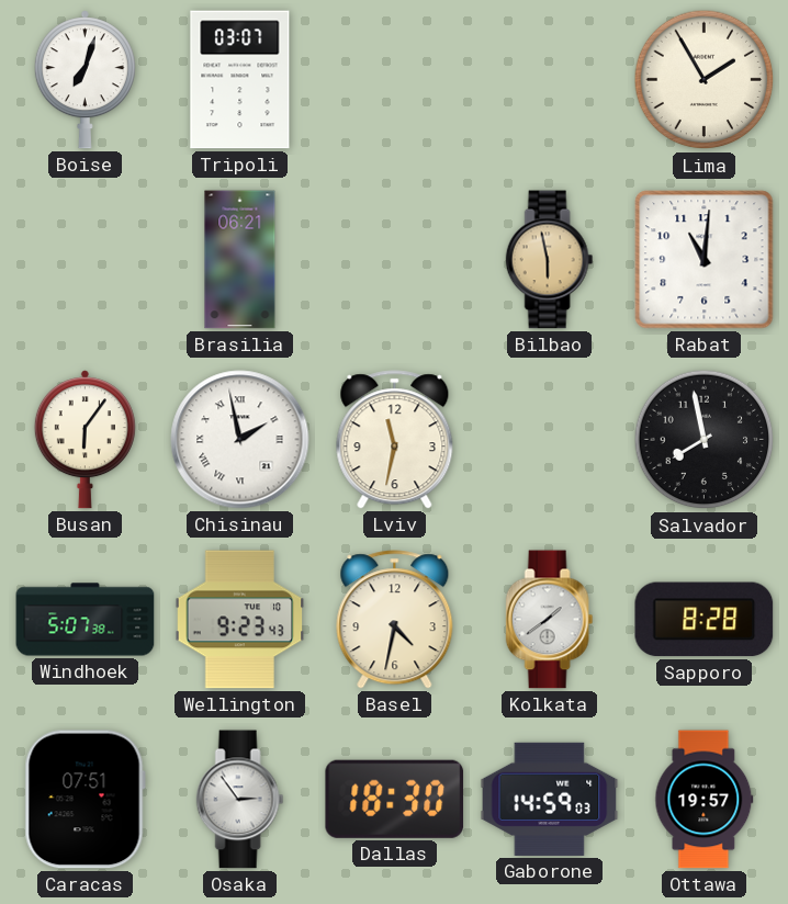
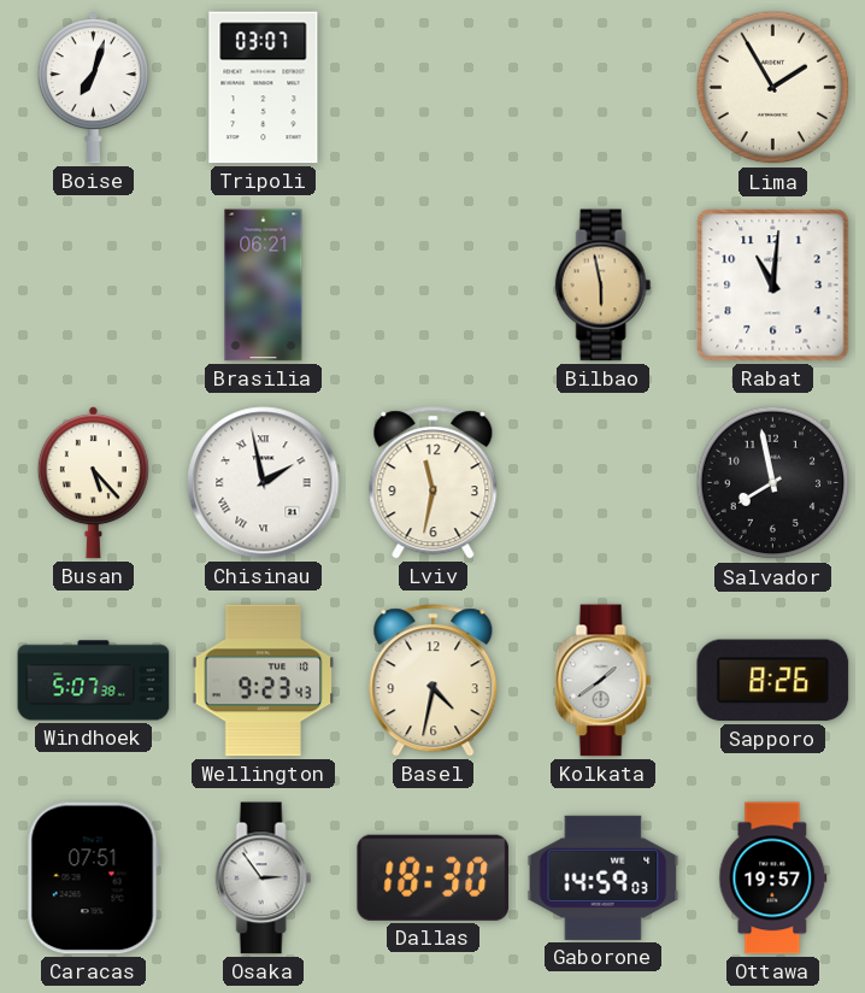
Busan: 6:06 -> 5:23 (93, 483)
Sapporo: 8:28 -> 8:26 (773, 681)
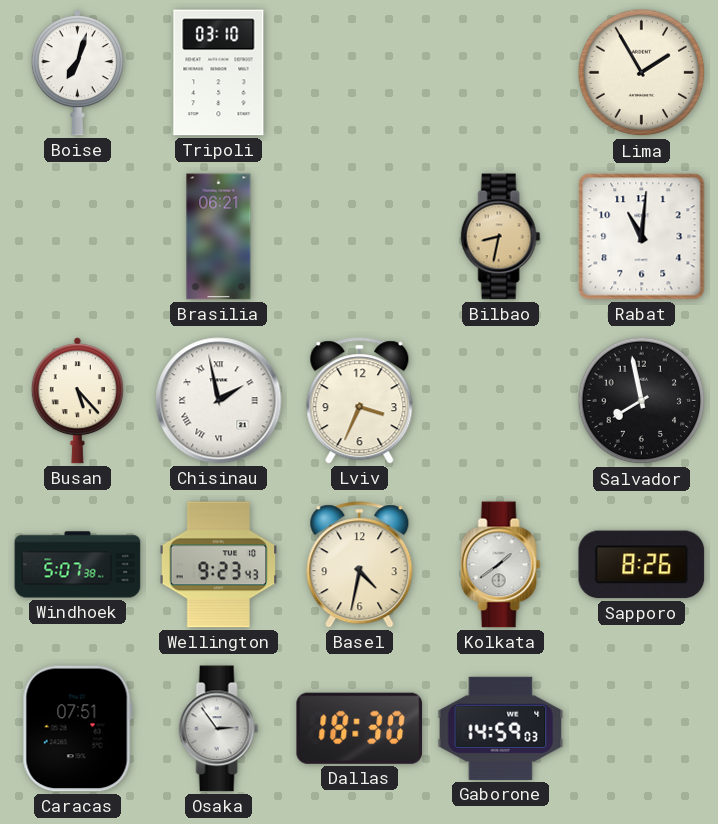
Tripoli: 03:07 -> 03:10 (219, 73)
Bilbao: 5:58 -> 8:32 (501, 237)
Lviv: 11:32 -> 3:34 (360, 401)
Ottawa: 19:57 -> none (773, 879)
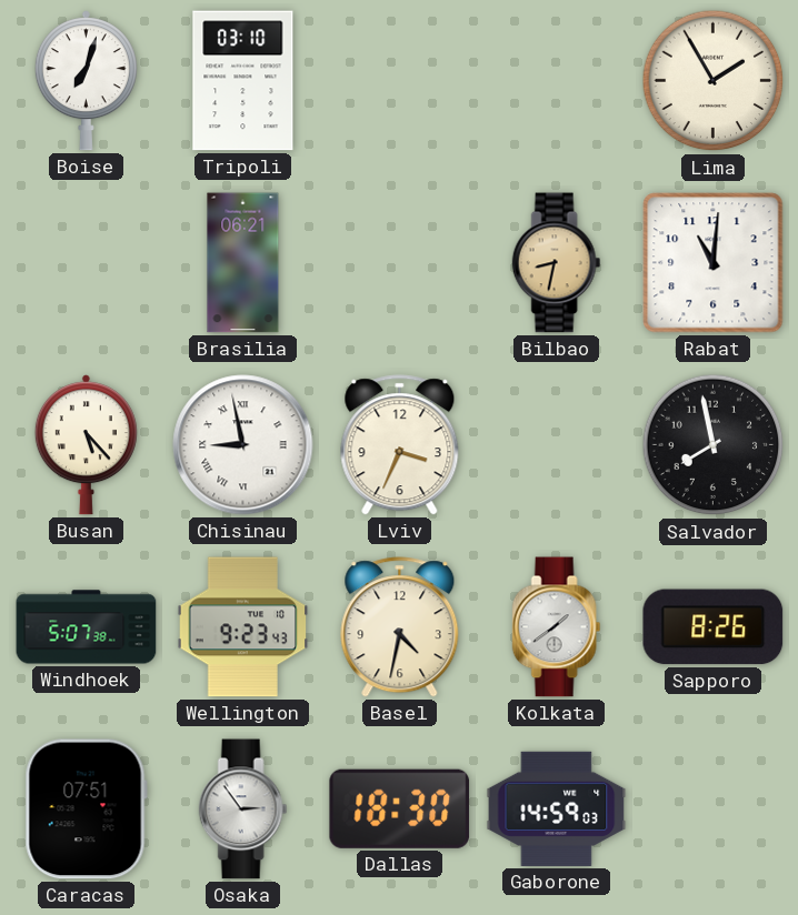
Chisinau: 1:58 -> 8:58 (243, 445)
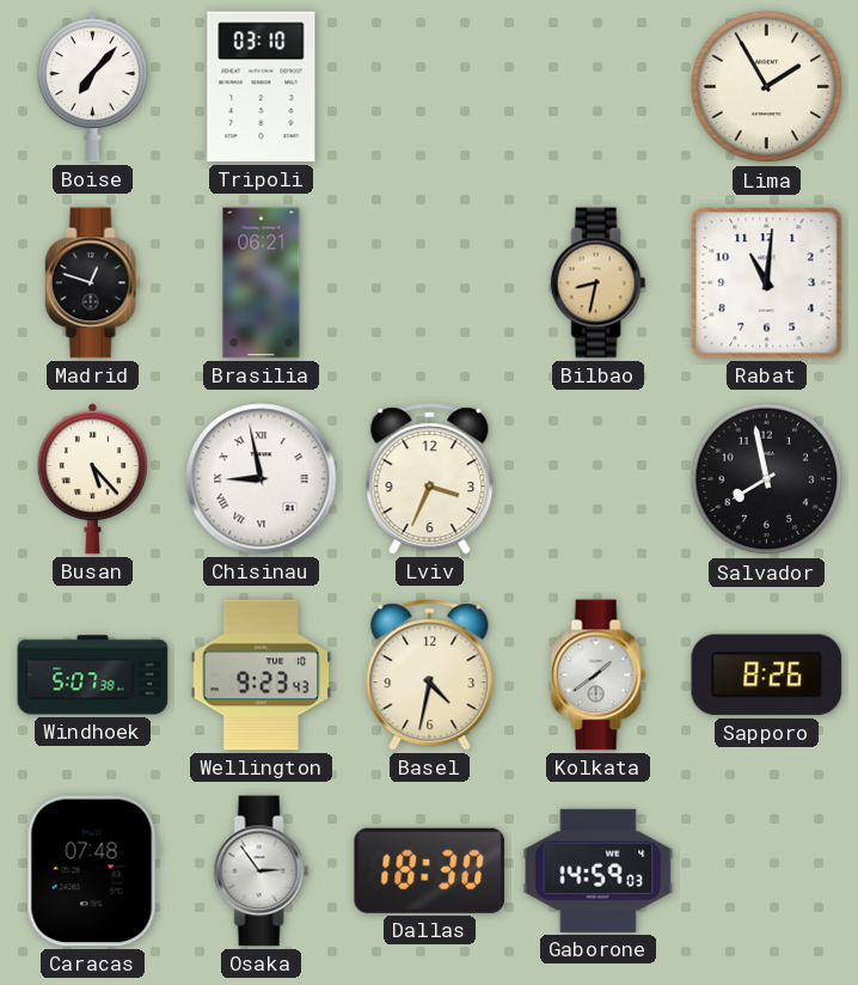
Boise: 7:03 -> 7:07 (92, 87)
Madrid: none -> 12:48 (93, 283)
Caracas: 07:51 -> 07:48 (92, 871)
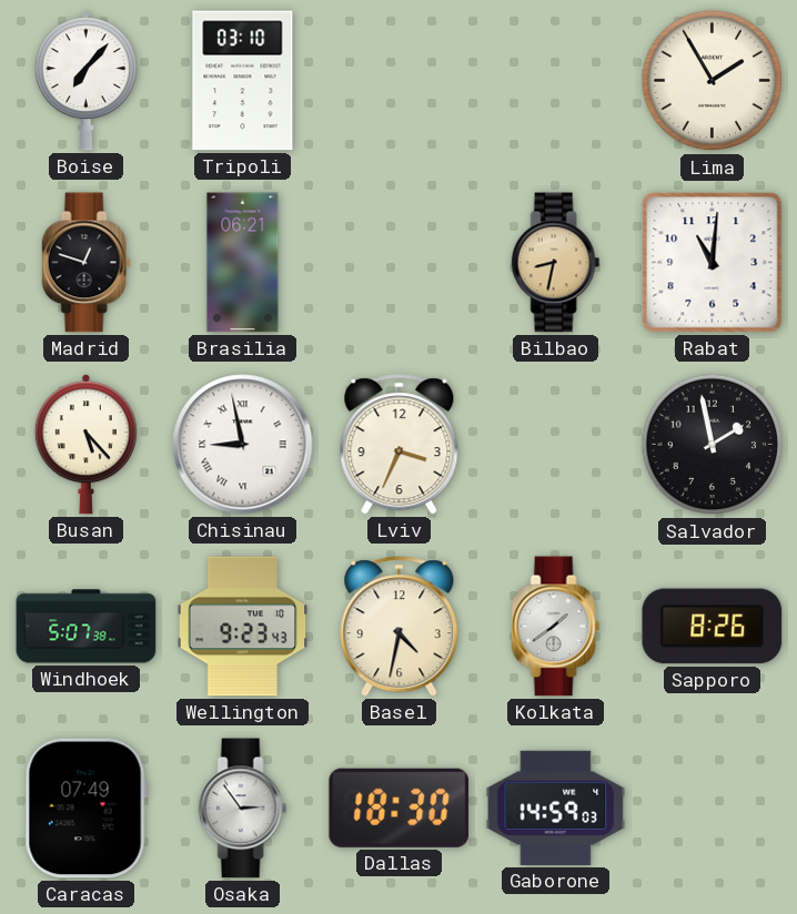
Salvador: 7:58 -> 1:58 (713, 445)
Caracas: 07:48 -> 07:49 (85, 809)
